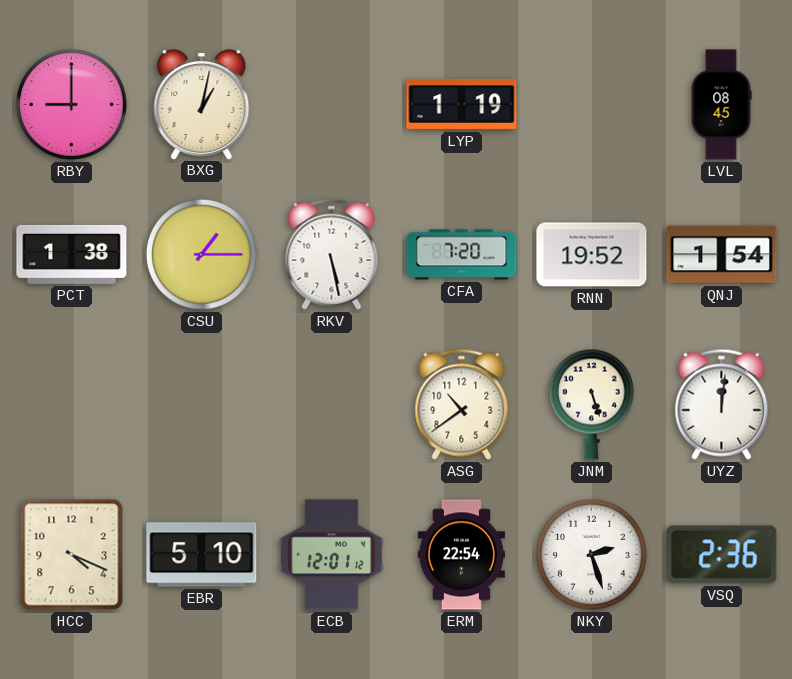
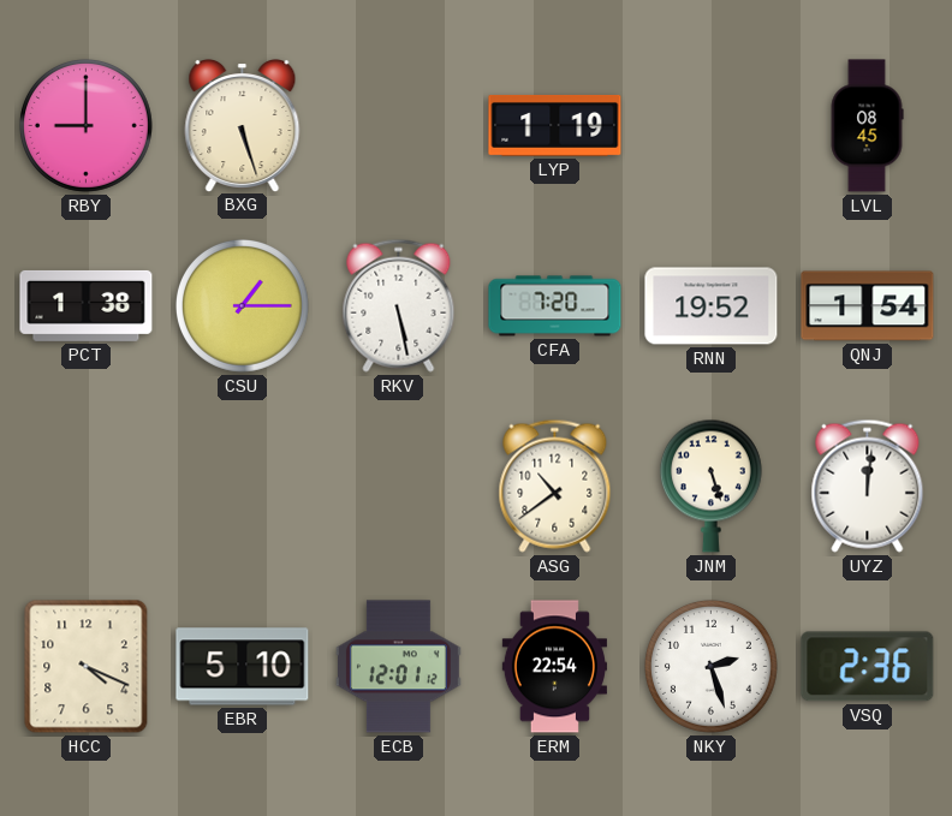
BXG: 1:02 -> 5:27 (243, 126)
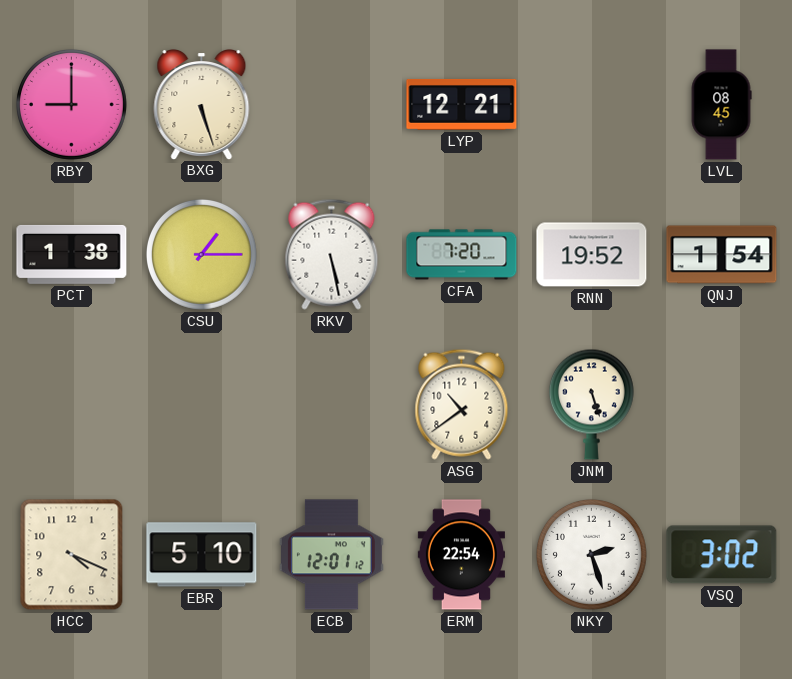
LYP: 1:19 -> 12:21 (462, 104)
UYZ: 12:01 -> none (868, 486)
VSQ: 2:36 -> 3:02 (722, 555)
